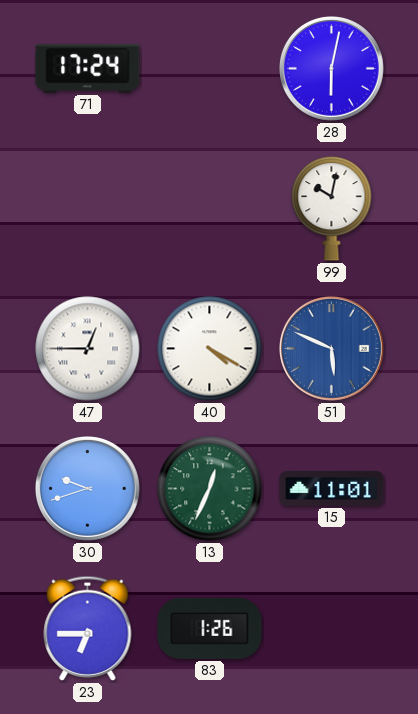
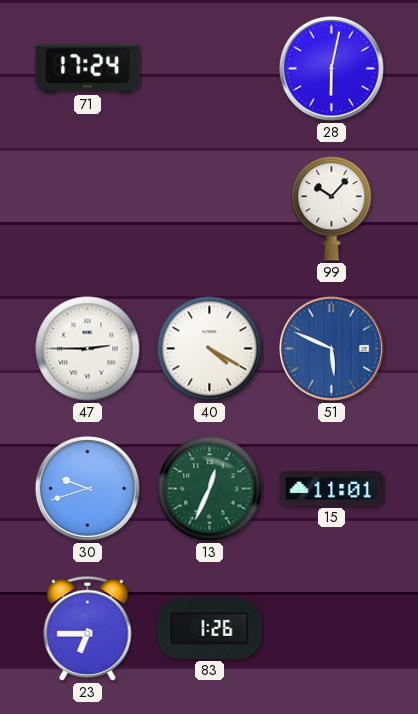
99: 10:02 -> 10:07 (332, 208)
47: 12:45 -> 2:45 (88, 349)
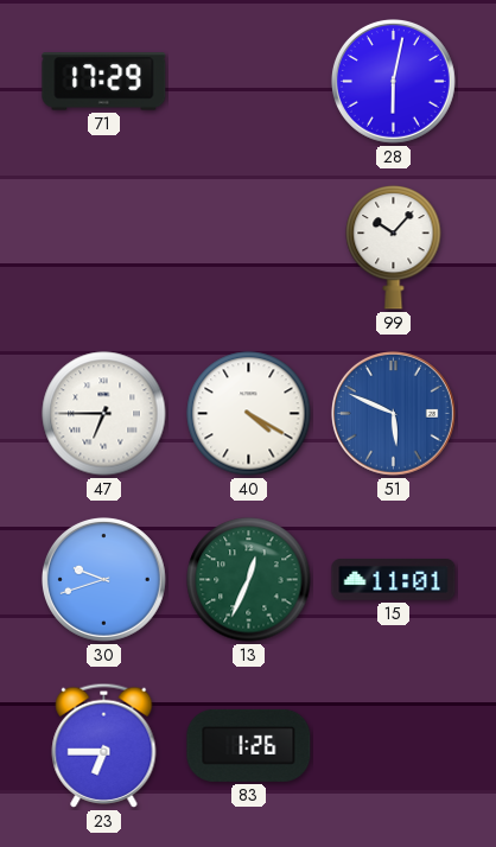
71: 17:24 -> 17:29 (104, 82)
47: 2:45 -> 6:45 (104, 414)
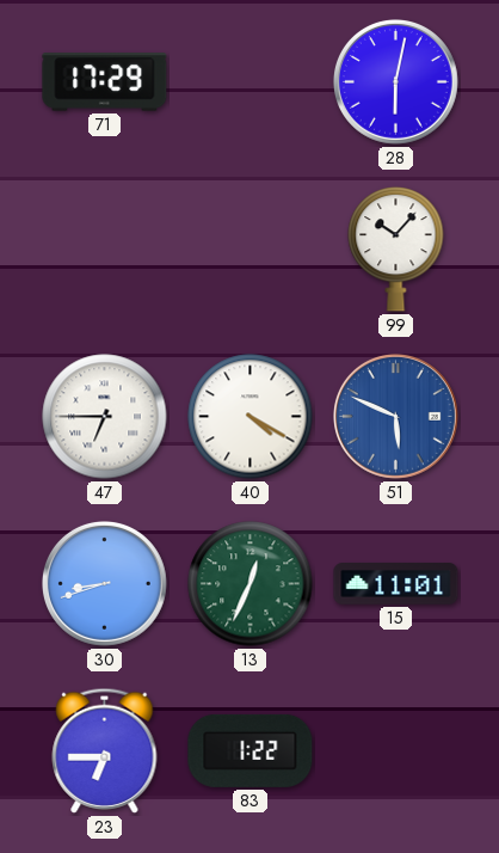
30: 9:42 -> 8:42 (105, 584)
83: 1:26 -> 1:22 (251, 750)
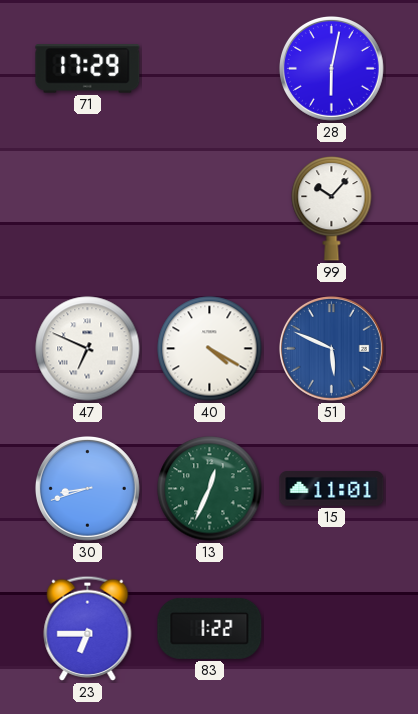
47: 6:45 -> 6:49 (88, 349)
